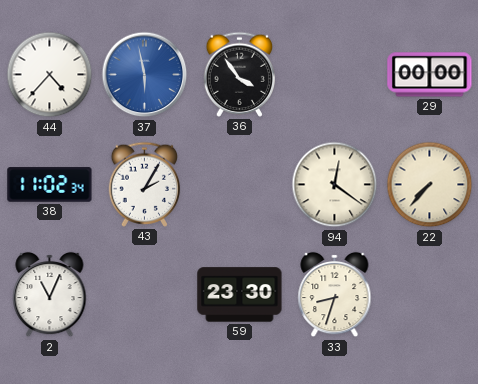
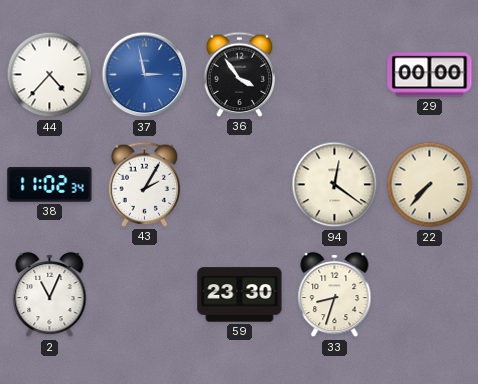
37: 5:58 -> 2:58 (145, 75)
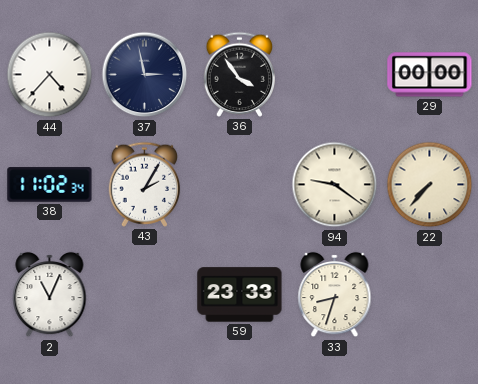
37 dial: blue -> navy (145, 75)
94: 12:21 -> 9:21 (335, 185)
59: 23:30 -> 23:33 (240, 295)
